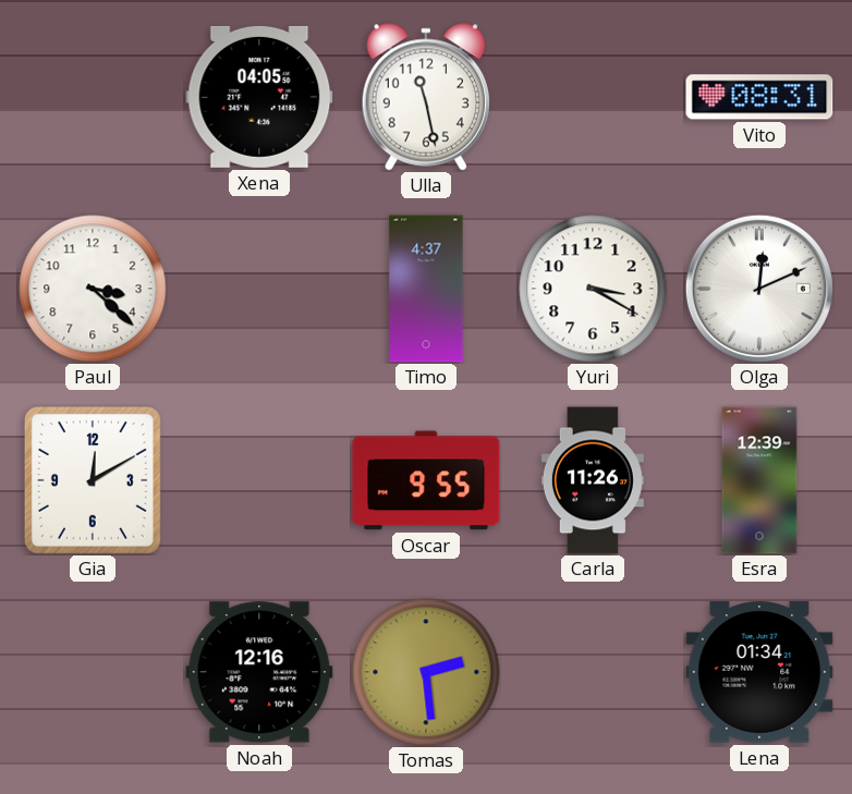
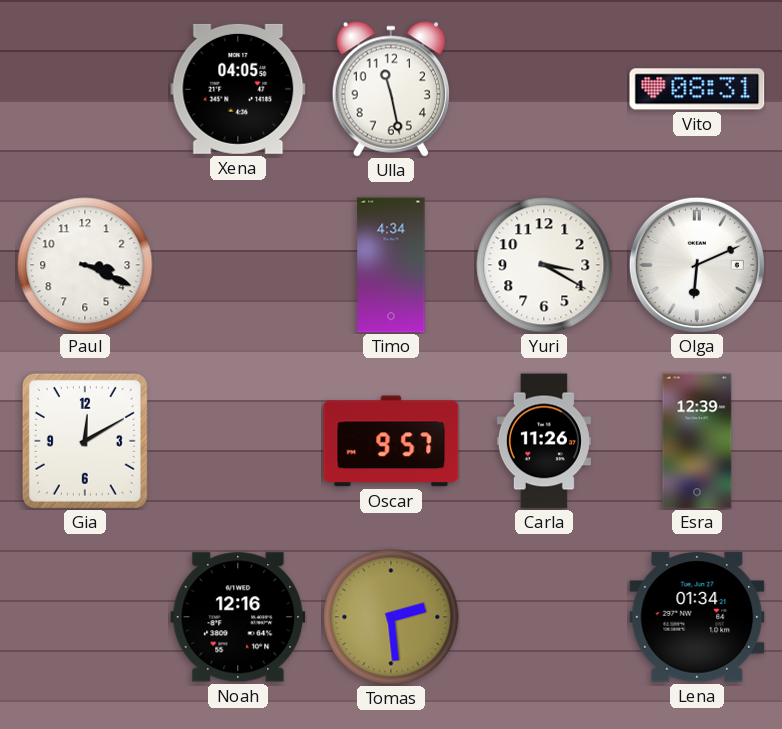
Paul: 3:22 -> 3:19 (85, 265)
Timo: 4:37 -> 4:34 (391, 265)
Olga: 12:11 -> 6:11 (697, 265)
Oscar: 9:55 -> 9:57 (391, 441)
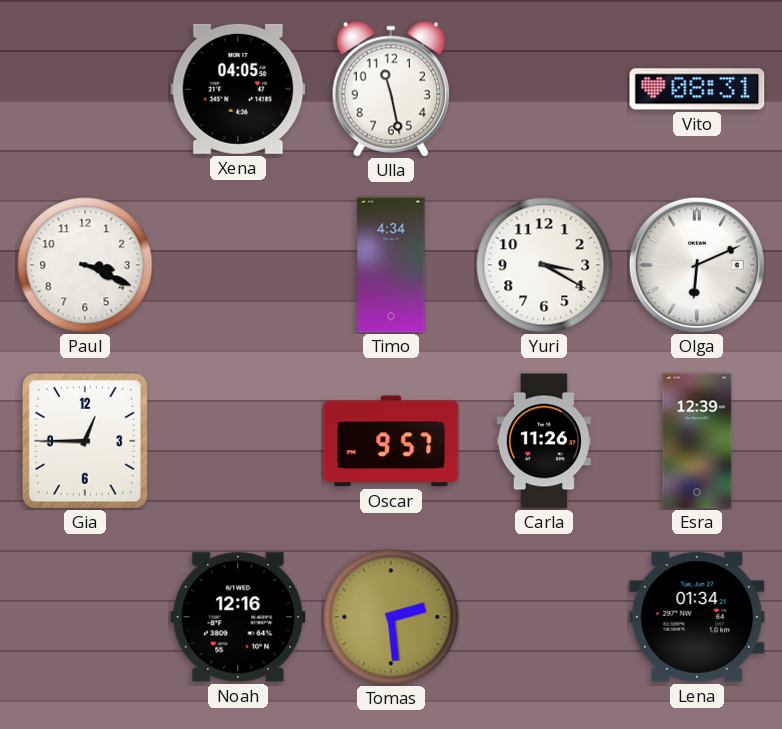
Gia: 12:10 -> 12:45 (85, 441)
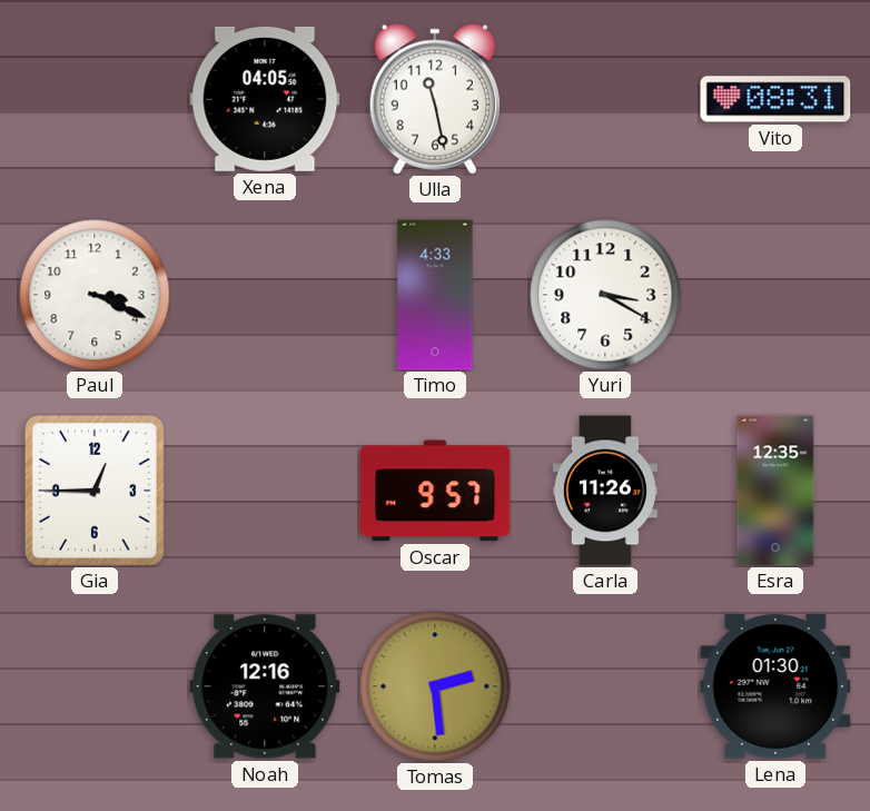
Timo: 4:34 -> 4:33 (435, 295)
Olga: 6:11 -> none (697, 265)
Esra: 12:39 -> 12:35 (775, 491)
Lena: 01:34 -> 01:30 (775, 686)
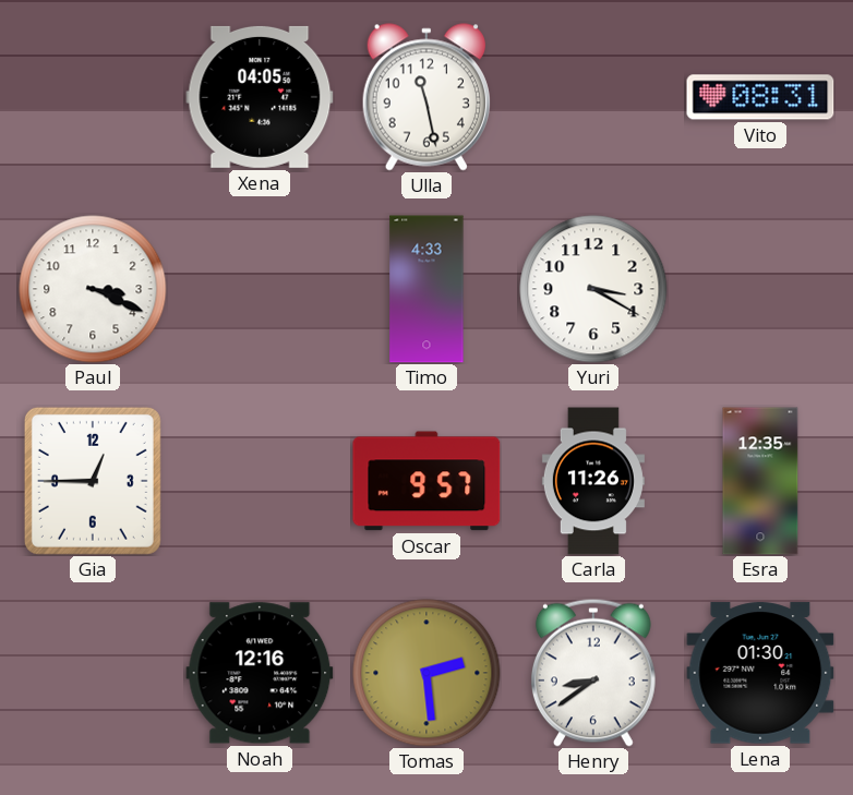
Henry: none -> 8:39 (593, 673)
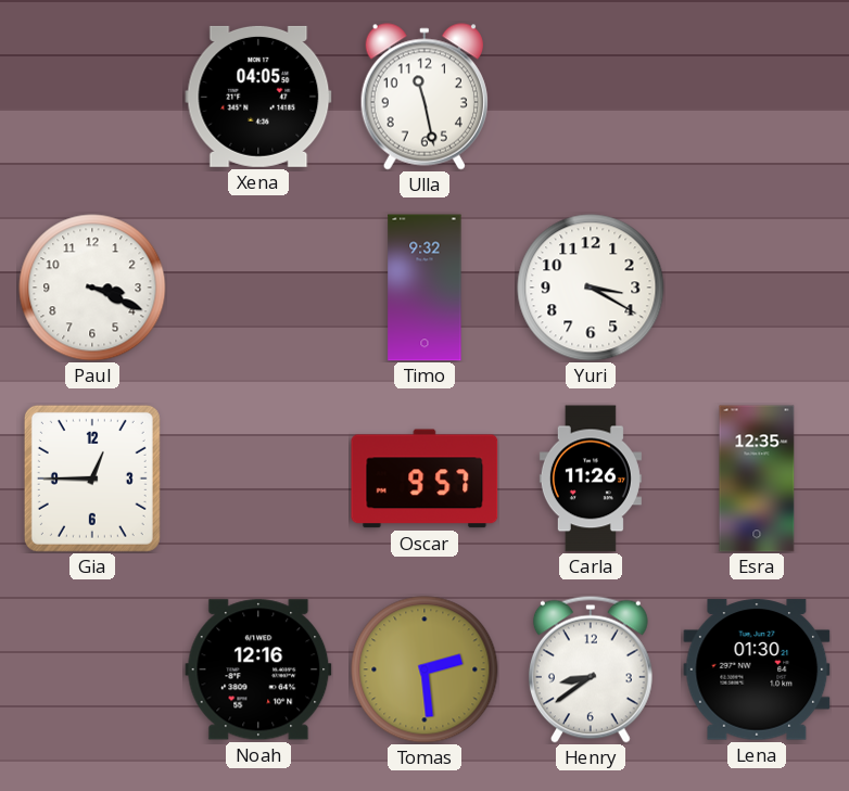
Vito: 08:31 -> none (760, 97)
Timo: 4:33 -> 9:32 (424, 288)
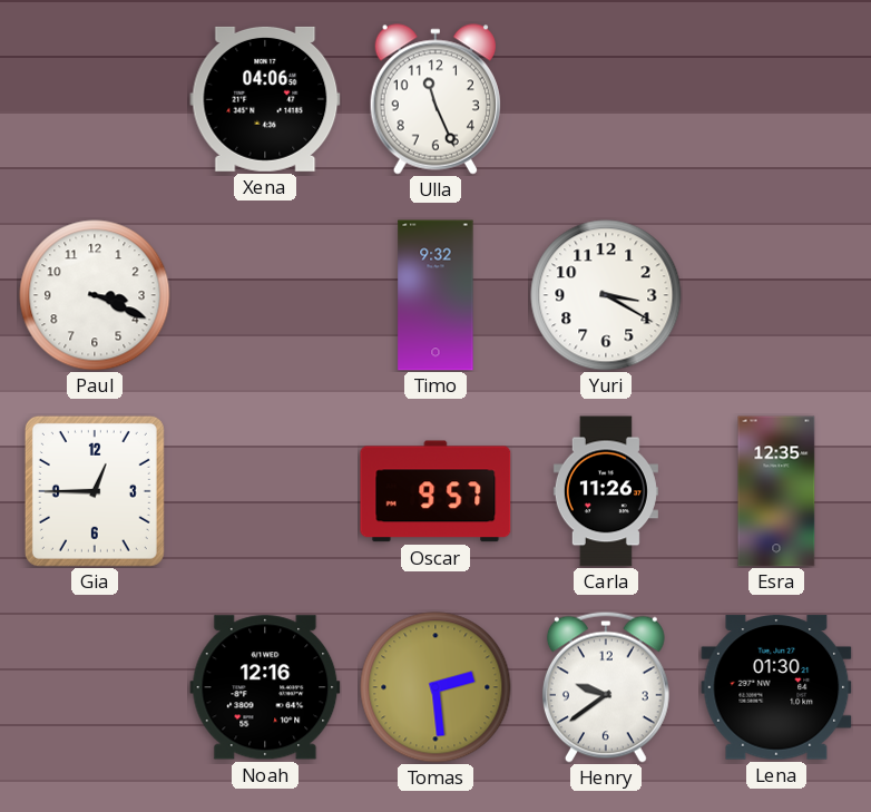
Xena: 04:05 -> 04:06 (265, 99)
Ulla: 11:28 -> 11:26 (435, 99)
Henry: 8:39 -> 9:39 (606, 687)
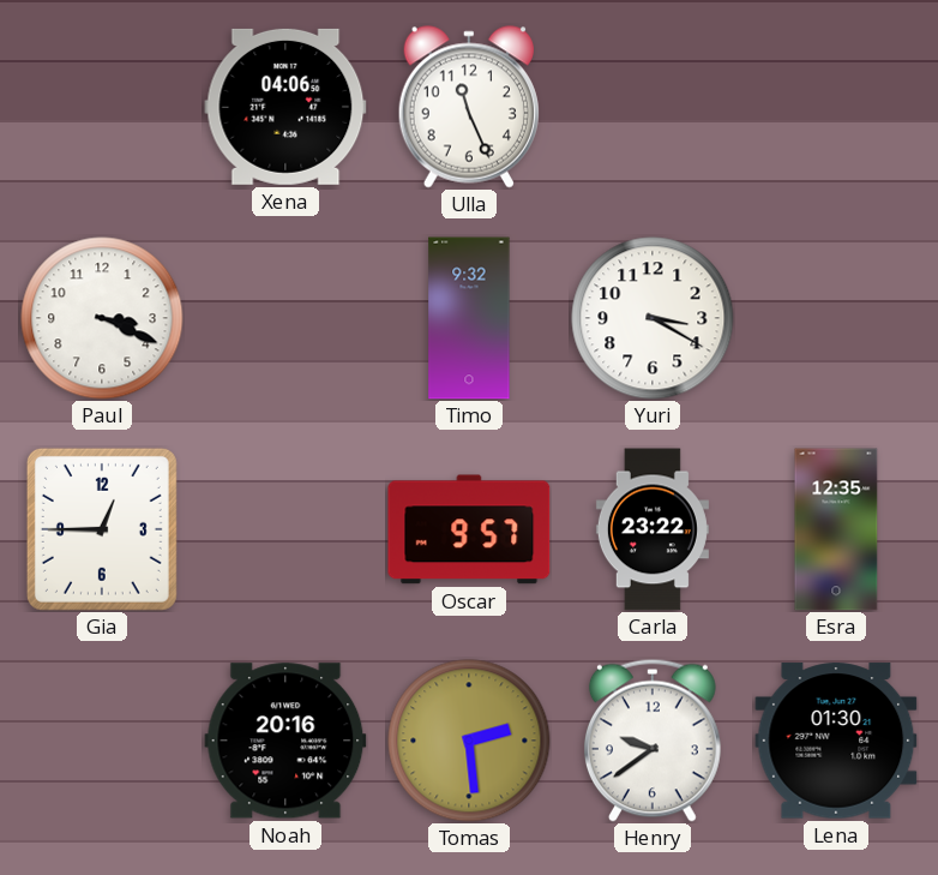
Carla: 11:26 -> 23:22 (653, 529)
Noah: 12:16 -> 20:16 (285, 741)
